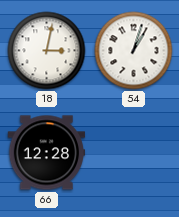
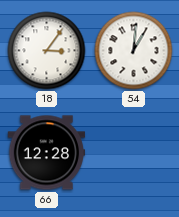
18: 3:02 -> 3:06 (47, 51)
54: 1:03 -> 1:01 (134, 51)
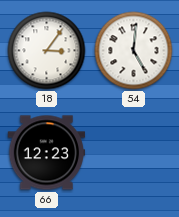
54: 1:01 -> 5:01 (134, 51)
66: 12:28 -> 12:23 (47, 153)
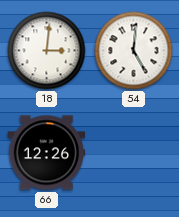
18: 3:06 -> 3:01 (47, 51)
66: 12:23 -> 12:26 (47, 153)
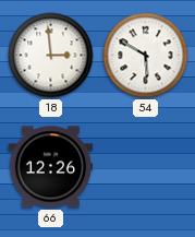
18: 3:01 -> 2:59 (51, 56)
54: 5:01 -> 5:50 (146, 56)
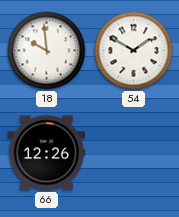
18: 2:59 -> 9:59 (47, 51)
54: 5:50 -> 1:50 (134, 51)
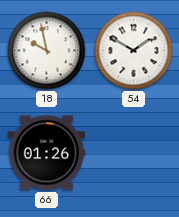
18: 9:59 -> 9:58 (47, 51)
66: 12:26 -> 01:26 (47, 153)
